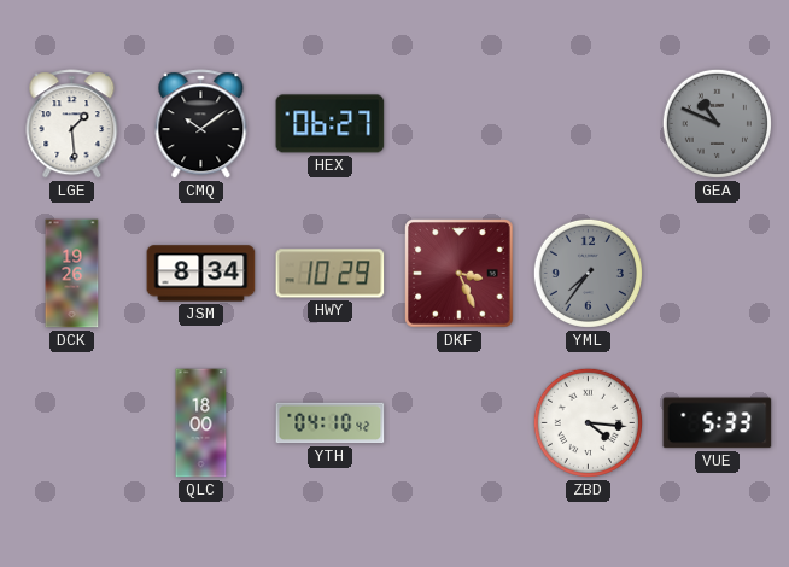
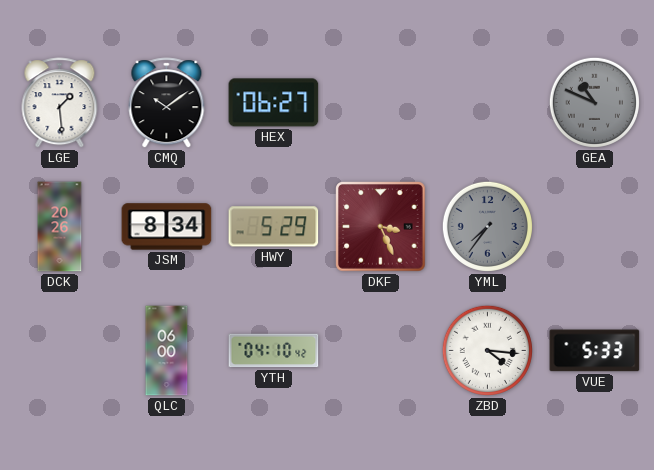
DCK: 19:26 -> 20:26 (60, 227)
HWY: 10:29 -> 5:29 (274, 227)
QLC: 18:00 -> 06:00 (167, 351)
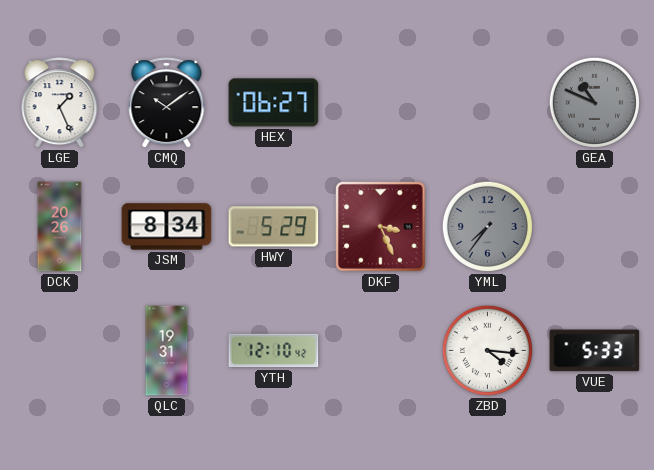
LGE: 1:29 -> 1:26 (60, 103)
QLC: 06:00 -> 19:31 (167, 351)
YTH: 04:10 -> 12:10 (274, 351)
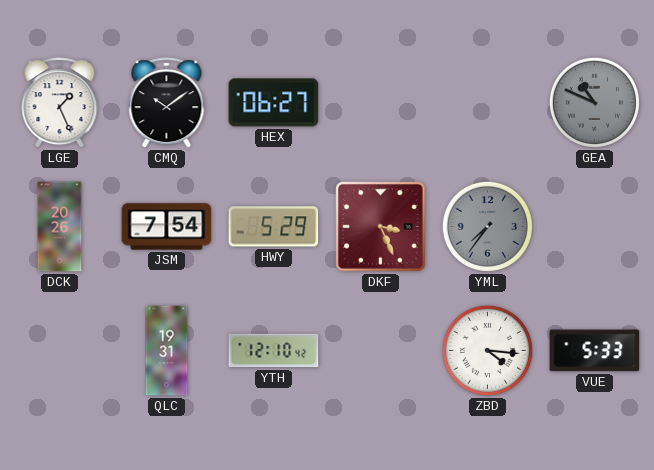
JSM: 8:34 -> 7:54 (167, 227)
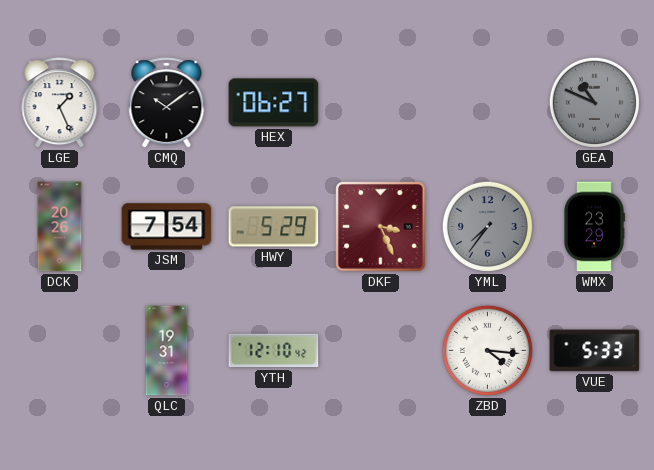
WMX: none -> 23:29 (594, 227)
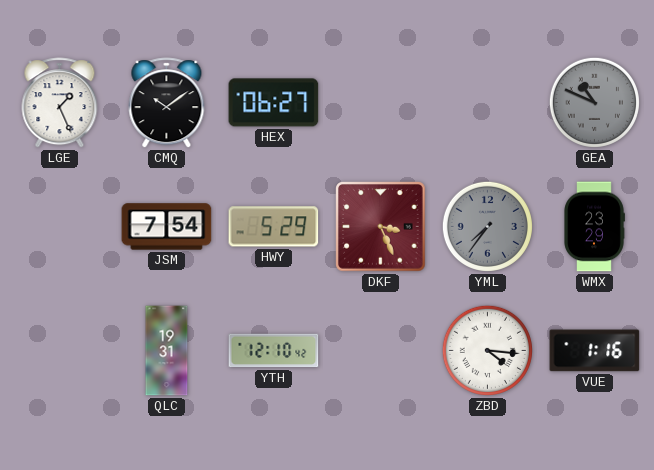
DCK: 20:26 -> none (60, 227)
VUE: 5:33 -> 1:16 (595, 351)
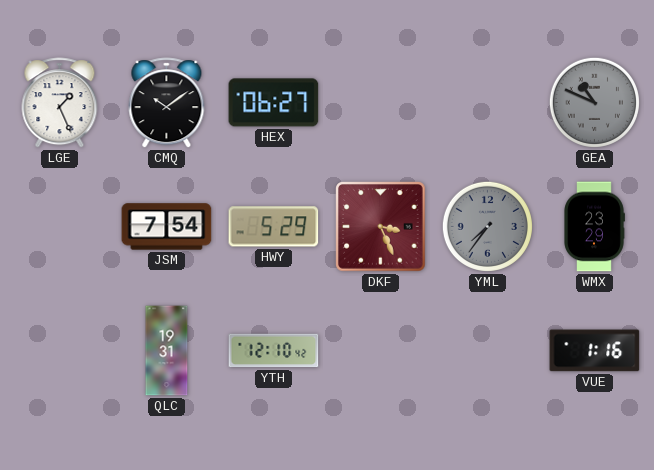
ZBD: 4:16 -> none (487, 350)
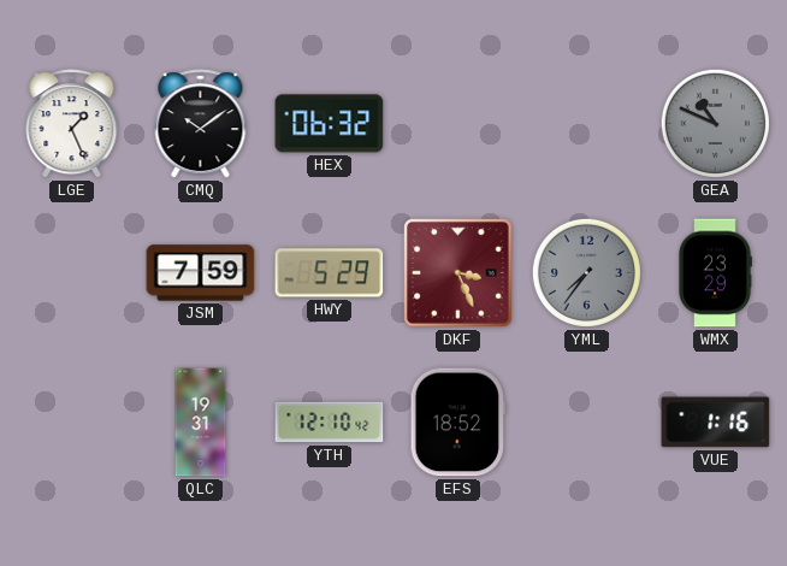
HEX: 06:27 -> 06:32 (330, 124)
JSM: 7:54 -> 7:59 (201, 273)
EFS: none -> 18:52 (457, 423)
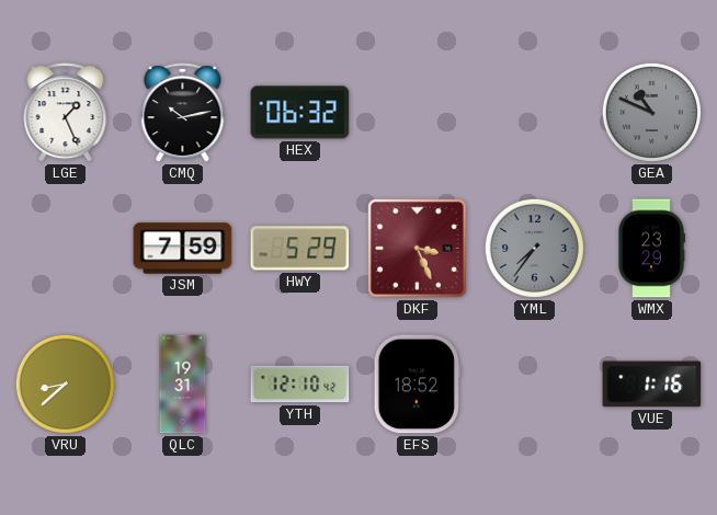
CMQ: 10:09 -> 10:13 (183, 113)
VRU: none -> 8:38 (65, 384)
